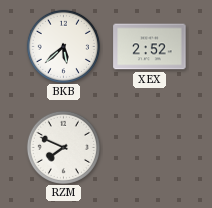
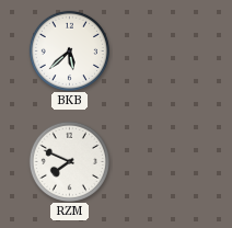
XEX: 2:52 -> none (150, 47)
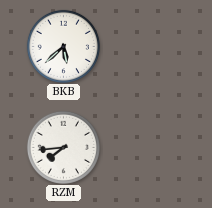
RZM: 7:49 -> 7:44 (63, 147)
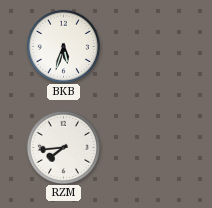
BKB: 5:38 -> 5:33 (63, 46)
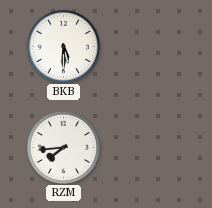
BKB: 5:33 -> 5:30 (63, 46)
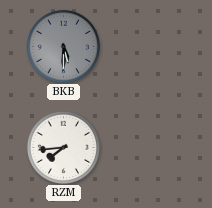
BKB dial: white -> grey (63, 46)
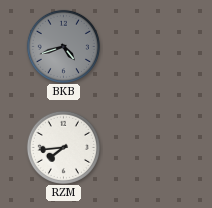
BKB: 5:30 -> 4:42 (63, 46)
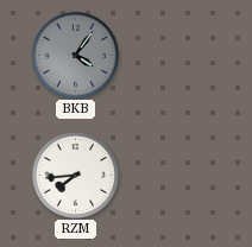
BKB: 4:42 -> 4:06 (75, 55)
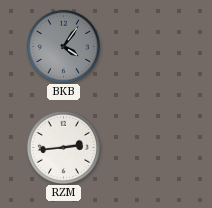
RZM: 7:44 -> 2:44 (63, 147)
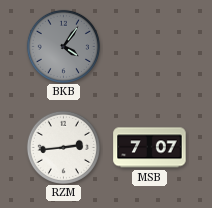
MSB: none -> 7:07 (150, 148)
